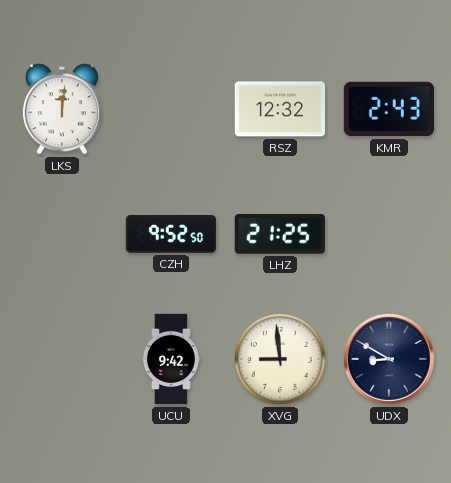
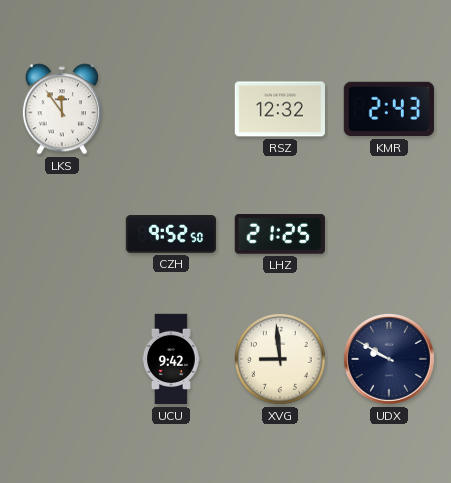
LKS: 12:01 -> 11:54 (62, 109)
UDX: 8:50 -> 9:50 (389, 359)
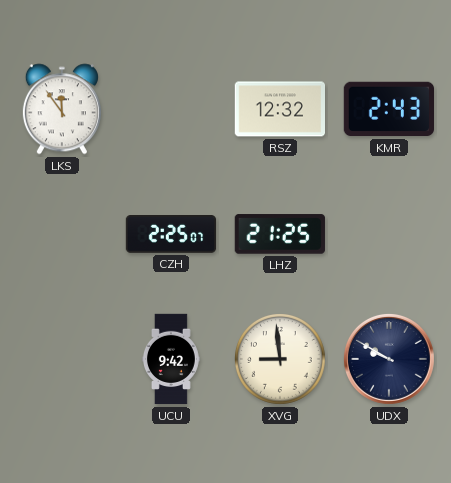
CZH: 9:52 -> 2:25 (171, 235)
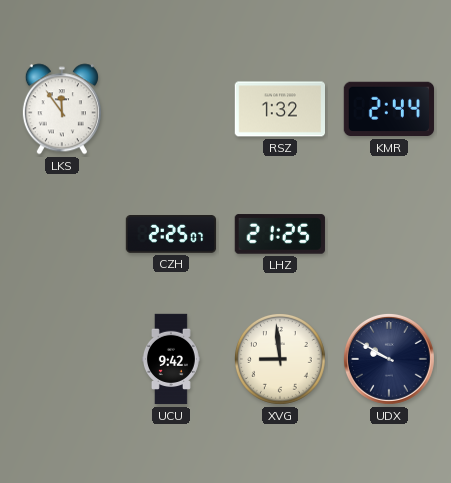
RSZ: 12:32 -> 1:32 (279, 109)
KMR: 2:43 -> 2:44 (388, 109)
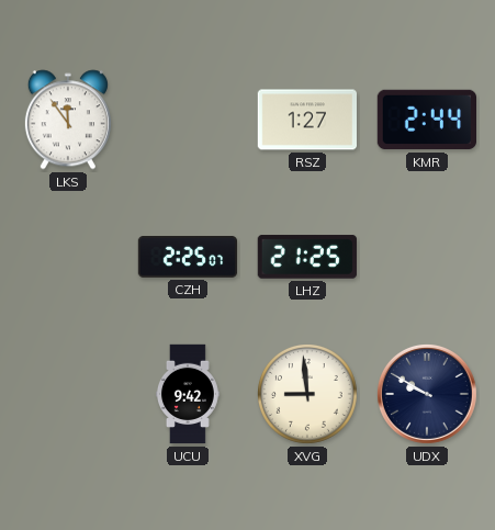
RSZ: 1:32 -> 1:27 (306, 120)
